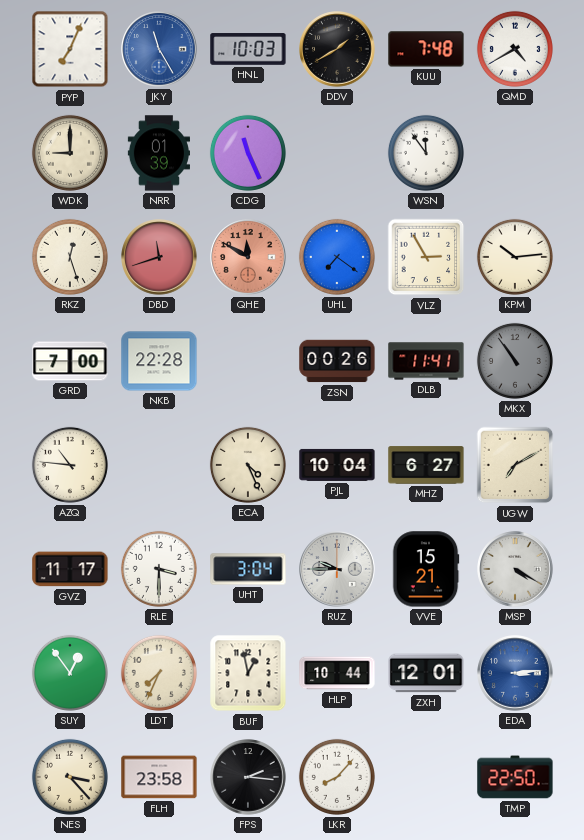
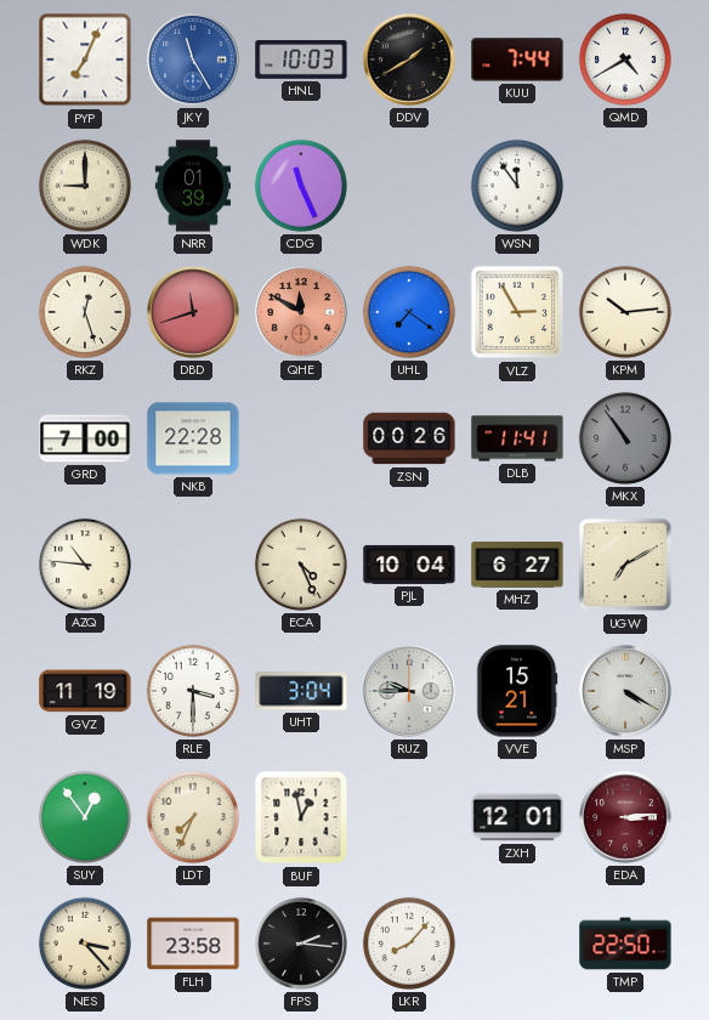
KUU: 7:48 -> 7:44 (517, 59)
GVZ: 11:17 -> 11:19 (85, 691)
HLP: 10:44 -> none (337, 673)
EDA dial: blue -> burgundy (625, 817)
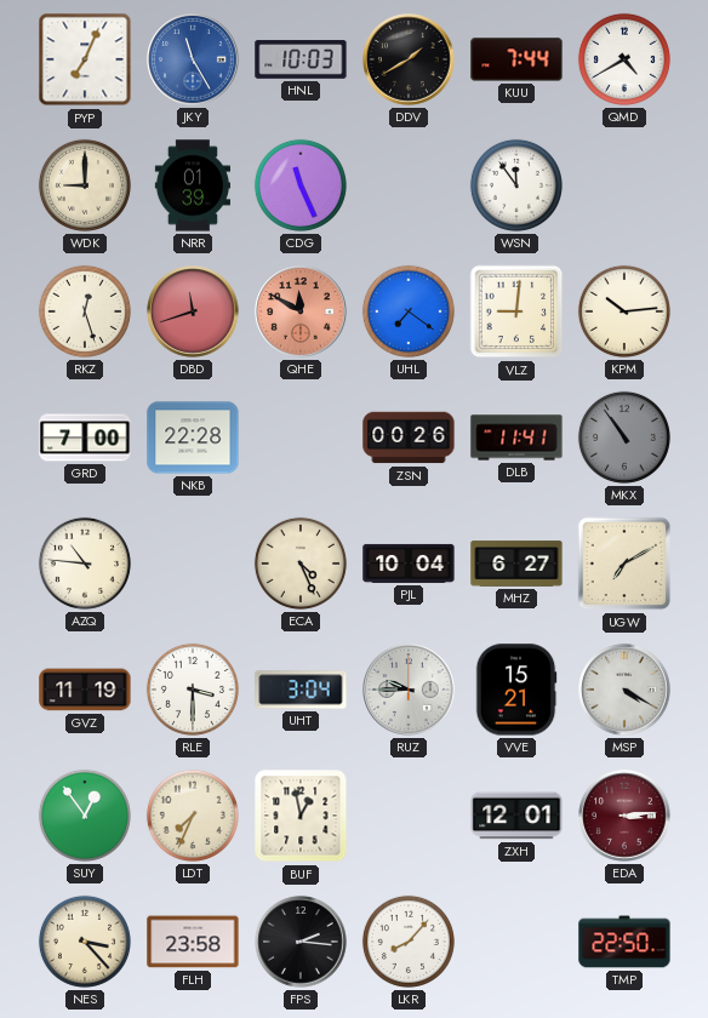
VLZ: 2:55 -> 9:01 (516, 311)
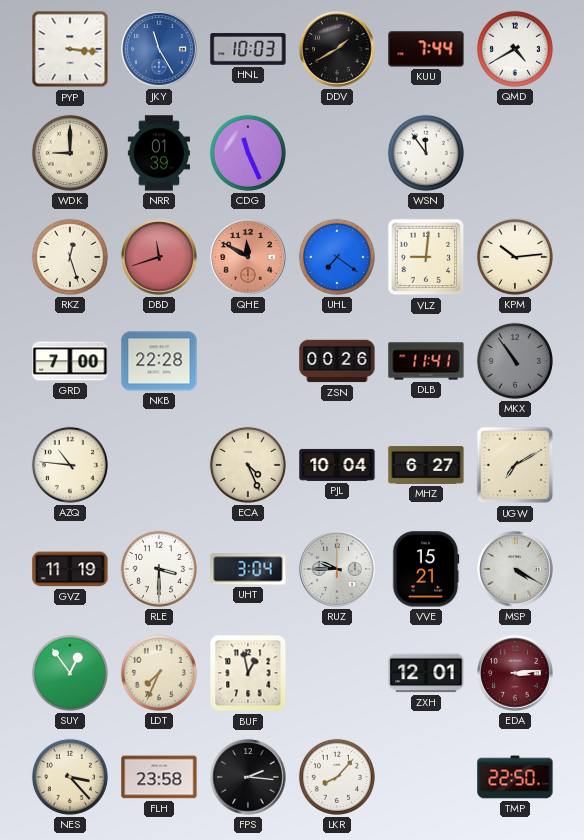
PYP: 7:04 -> 3:16 (70, 49)
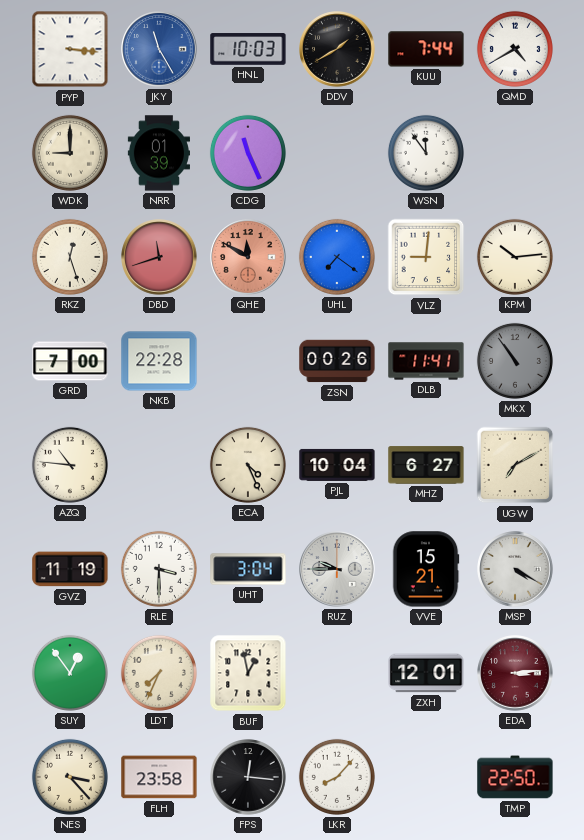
FPS: 2:16 -> 12:16 (248, 777)
